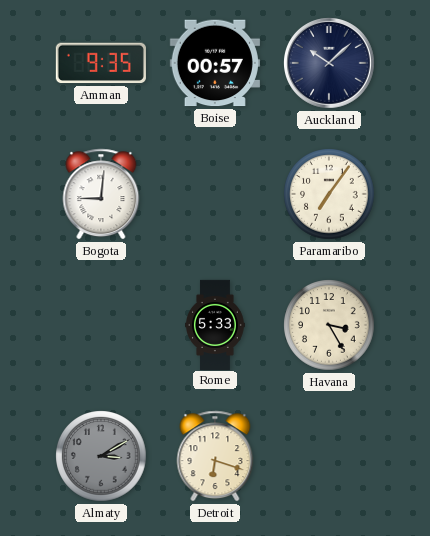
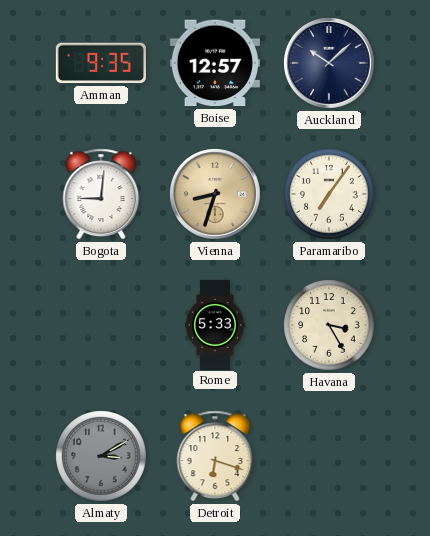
Boise: 00:57 -> 12:57 (215, 63)
Vienna: none -> 8:33 (216, 195)
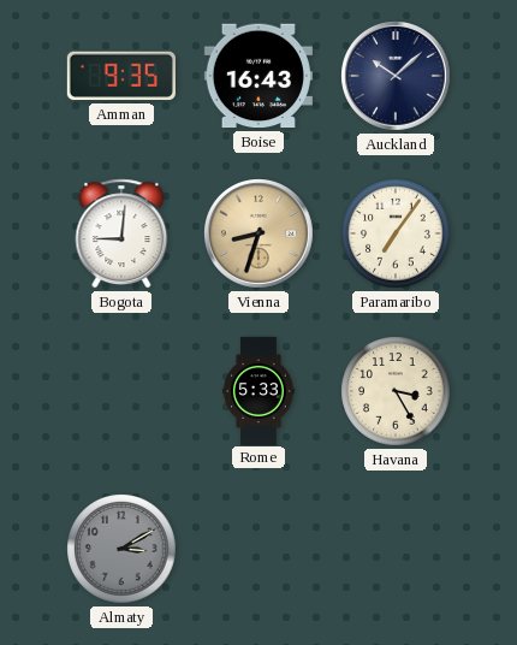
Boise: 12:57 -> 16:43 (258, 76)
Detroit: 6:18 -> none (215, 456)
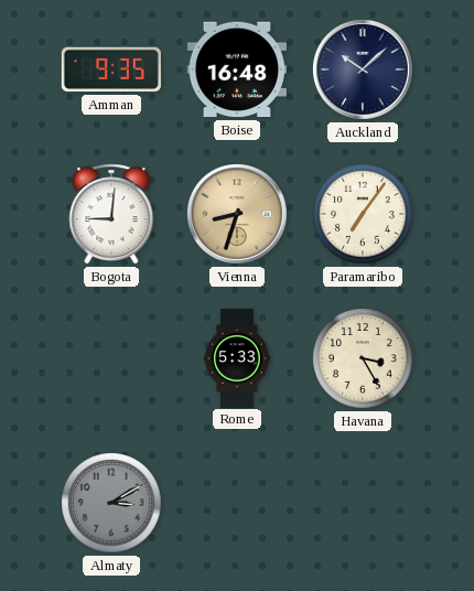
Boise: 16:43 -> 16:48 (237, 69)
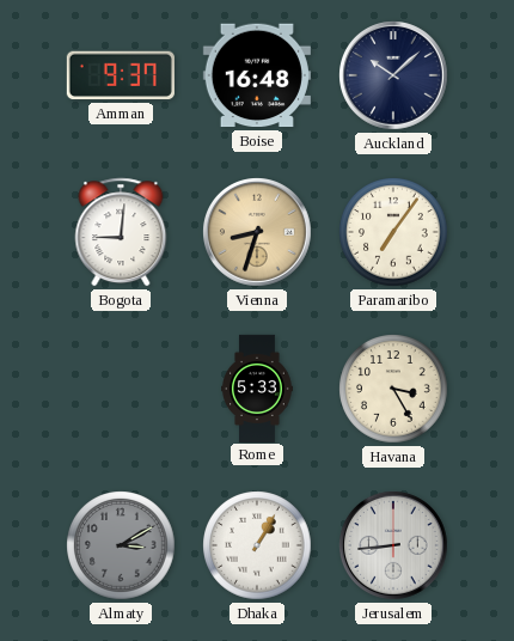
Amman: 9:35 -> 9:37 (121, 75)
Dhaka: none -> 1:05 (257, 545)
Jerusalem: none -> 8:44 (394, 547)
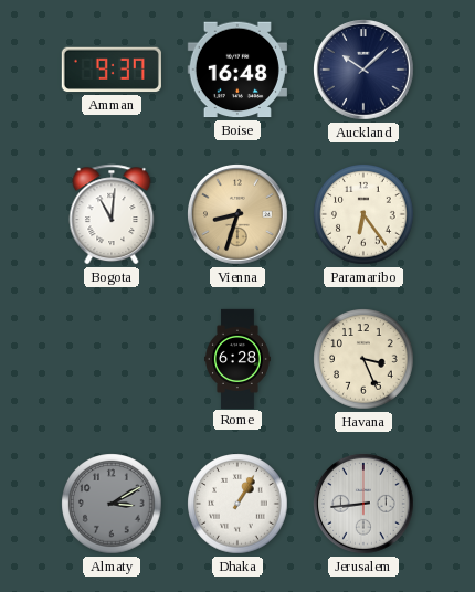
Bogota: 9:01 -> 11:01 (112, 214)
Paramaribo: 7:06 -> 6:24 (363, 214)
Rome: 5:33 -> 6:28 (239, 358)
Havana: 3:25 -> 3:26 (363, 359)
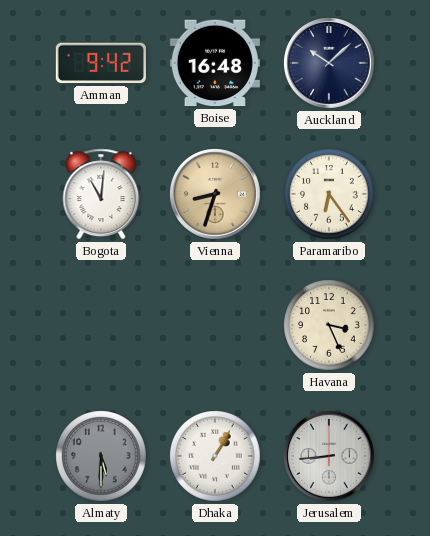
Amman: 9:37 -> 9:42 (101, 63)
Rome: 6:28 -> none (239, 358)
Almaty: 3:10 -> 5:30 (101, 456)
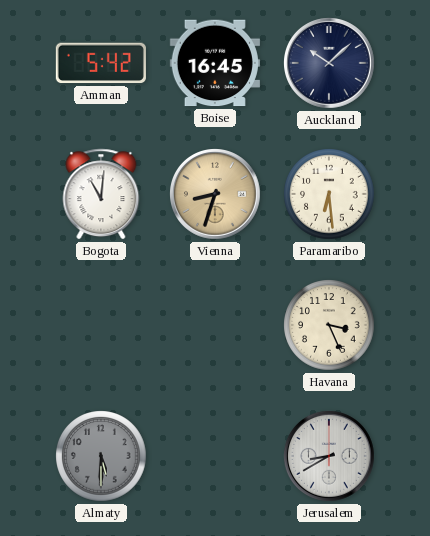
Amman: 9:42 -> 5:42 (101, 63)
Boise: 16:48 -> 16:45 (215, 63)
Paramaribo: 6:24 -> 6:29 (329, 194)
Dhaka: 1:05 -> none (215, 456)
Jerusalem: 8:44 -> 8:40 (330, 457)
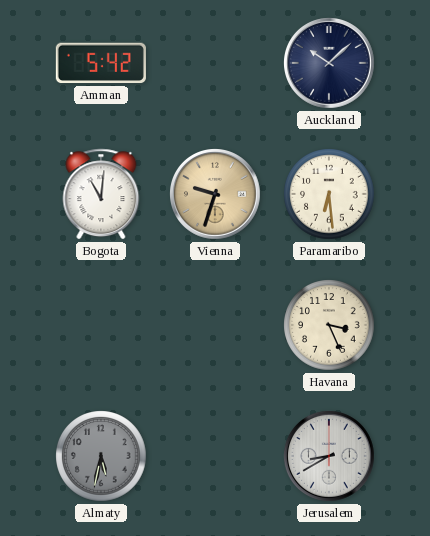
Boise: 16:45 -> none (215, 63)
Vienna: 8:33 -> 9:33 (216, 195)
Almaty: 5:30 -> 5:32 (101, 456)
